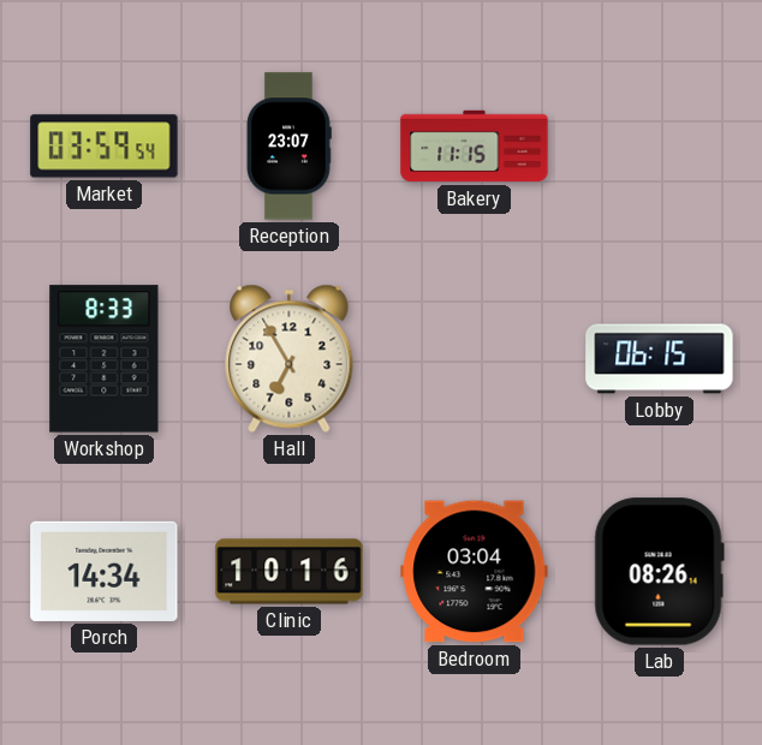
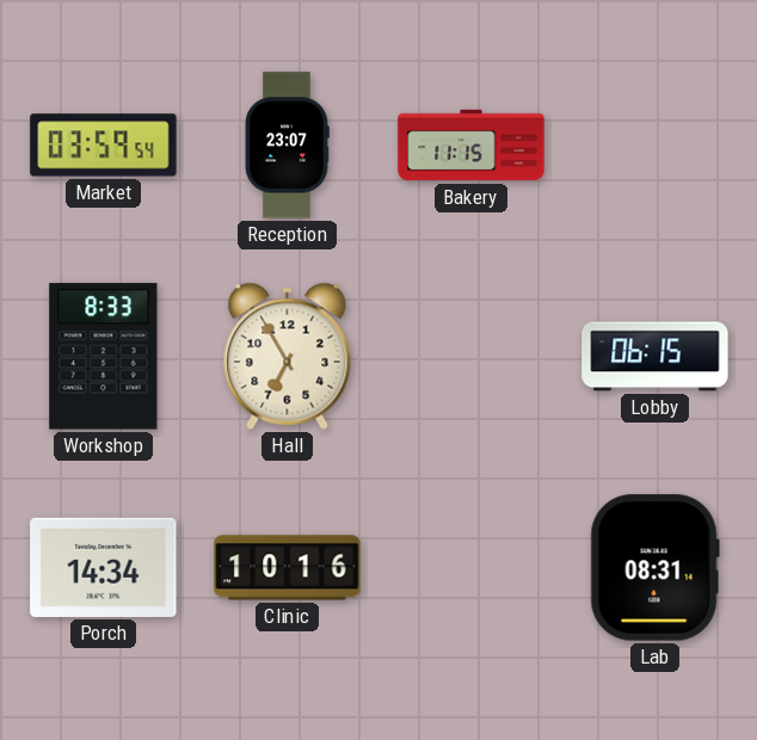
Bedroom: 03:04 -> none (475, 572)
Lab: 08:26 -> 08:31 (654, 568)
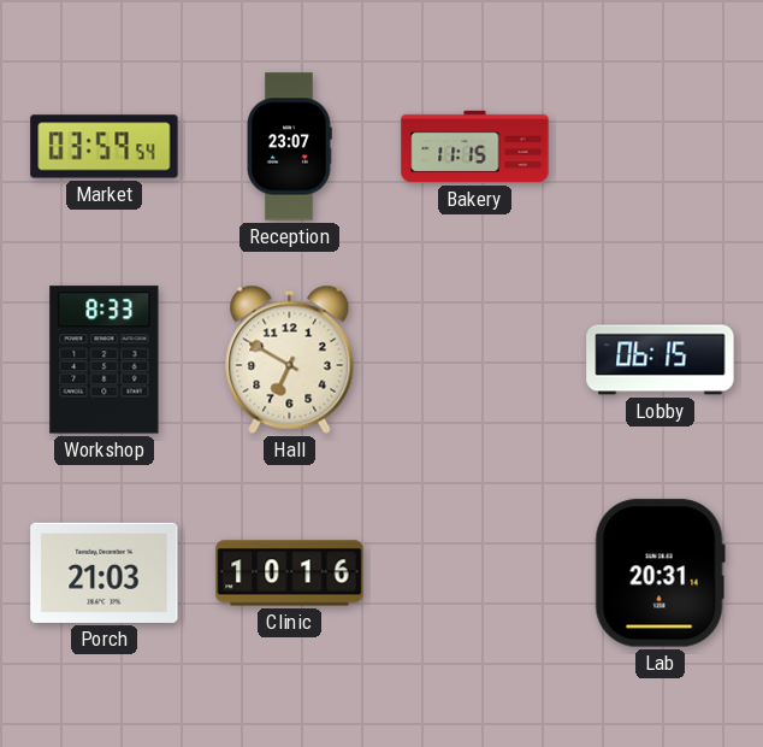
Hall: 6:55 -> 6:50 (290, 359)
Porch: 14:34 -> 21:03 (105, 572)
Lab: 08:31 -> 20:31 (660, 574)
